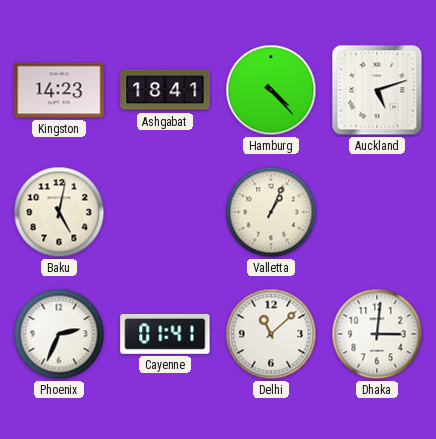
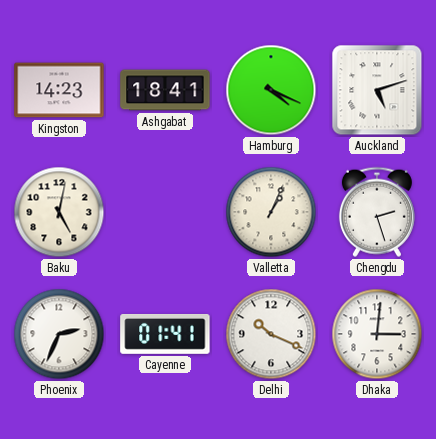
Hamburg: 4:23 -> 4:19 (271, 90)
Chengdu: none -> 2:27 (377, 212)
Delhi: 11:08 -> 10:19 (271, 334)
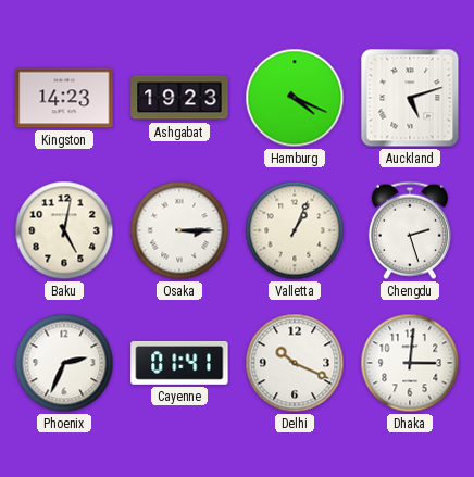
Ashgabat: 18:41 -> 19:23 (179, 98)
Osaka: none -> 3:15 (179, 230)
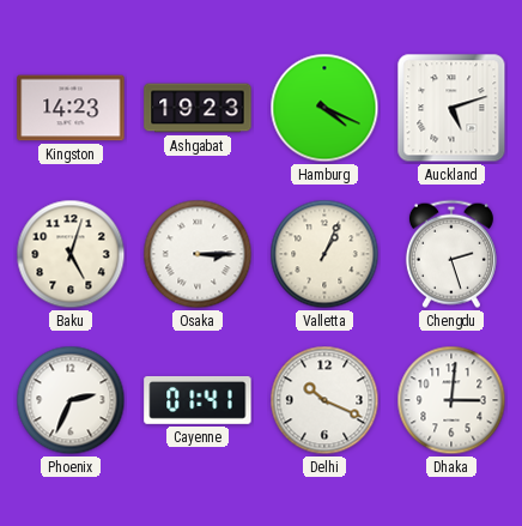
Baku: 5:02 -> 5:03 (71, 254)
